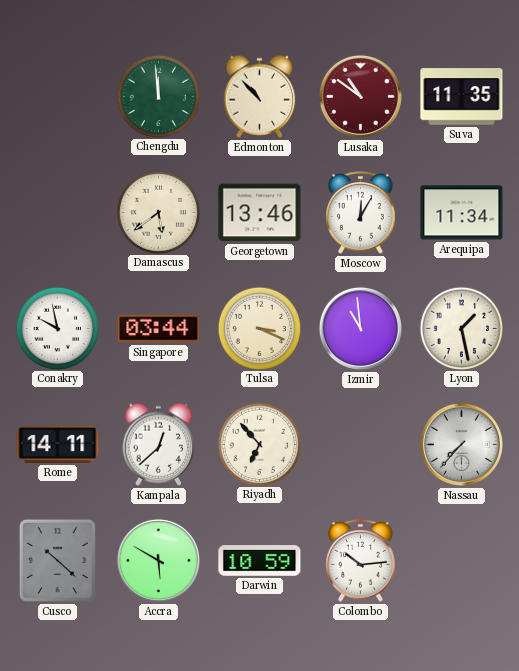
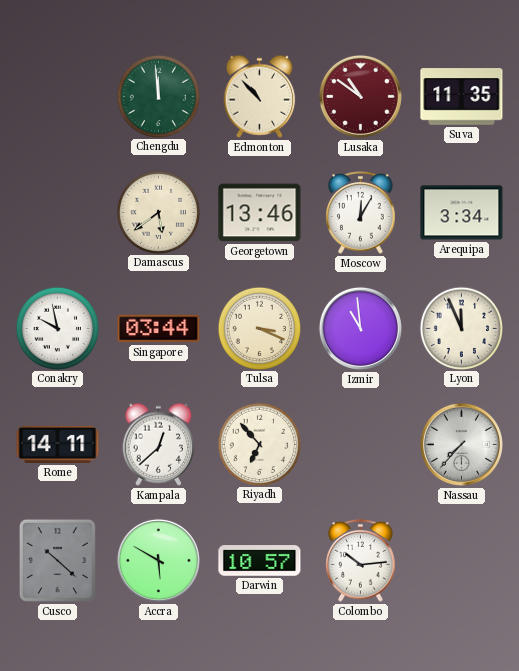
Arequipa: 11:34 -> 3:34 (462, 213)
Lyon: 1:28 -> 11:56 (461, 328)
Darwin: 10:59 -> 10:57 (260, 561)
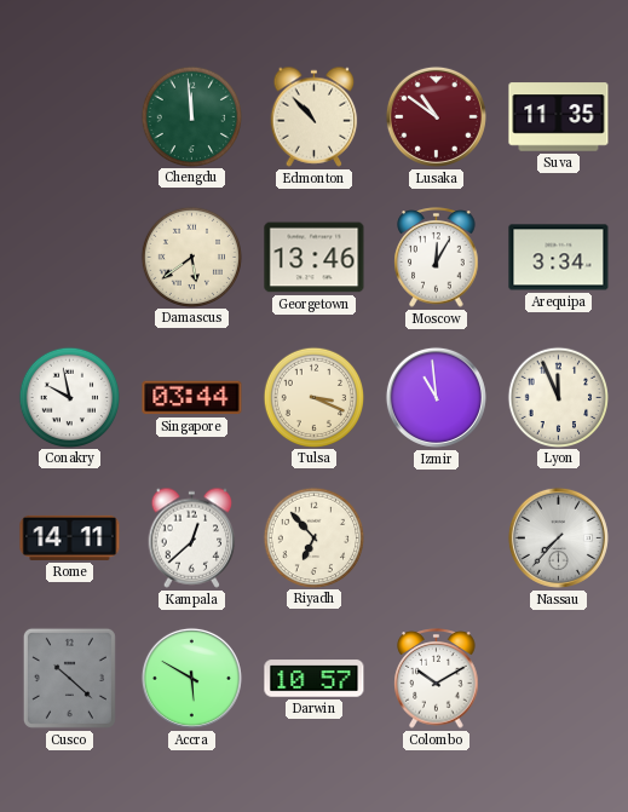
Colombo: 10:14 -> 10:10 (437, 679)
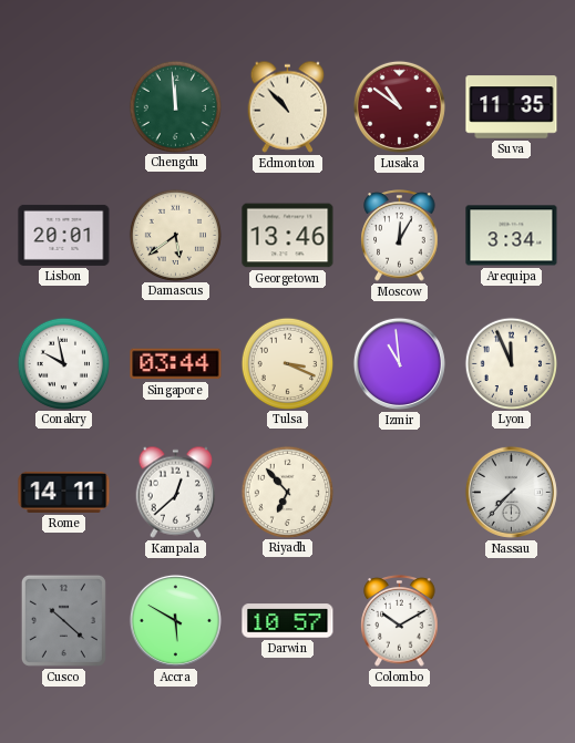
Lisbon: none -> 20:01 (64, 235)
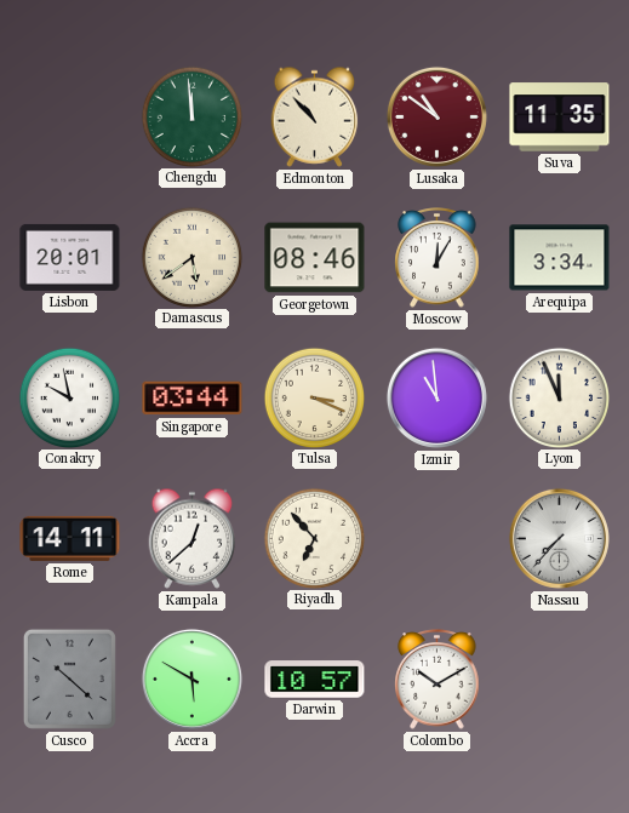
Georgetown: 13:46 -> 08:46 (315, 258)
